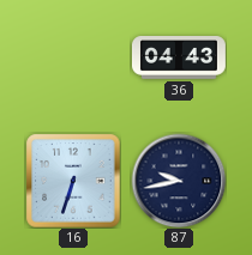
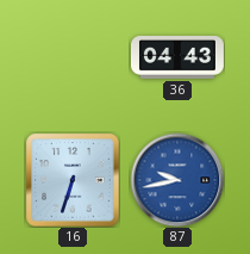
87 dial: navy -> blue (177, 180)
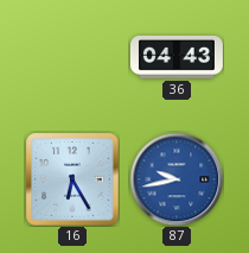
16: 6:33 -> 6:25 (72, 179)
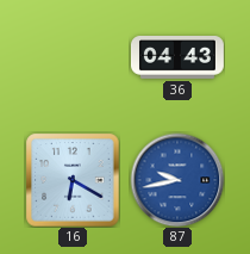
16: 6:25 -> 6:20 (73, 180)
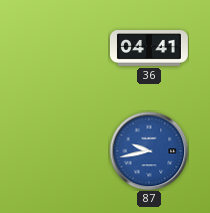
36: 04:43 -> 04:41 (149, 49)
16: 6:20 -> none (73, 180)
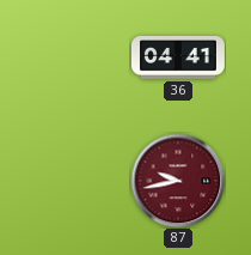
87 dial: blue -> burgundy (178, 181)
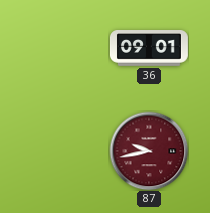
36: 04:41 -> 09:01 (149, 49)
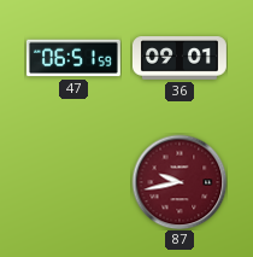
47: none -> 06:51 (73, 58)
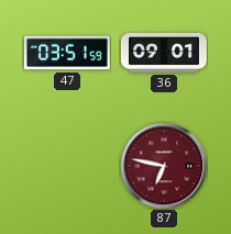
47: 06:51 -> 03:51 (67, 53)
87: 9:43 -> 6:47 (164, 166)
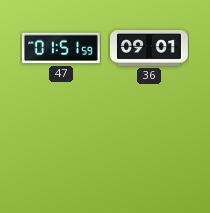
47: 03:51 -> 01:51 (61, 48)
87: 6:47 -> none (164, 166)
